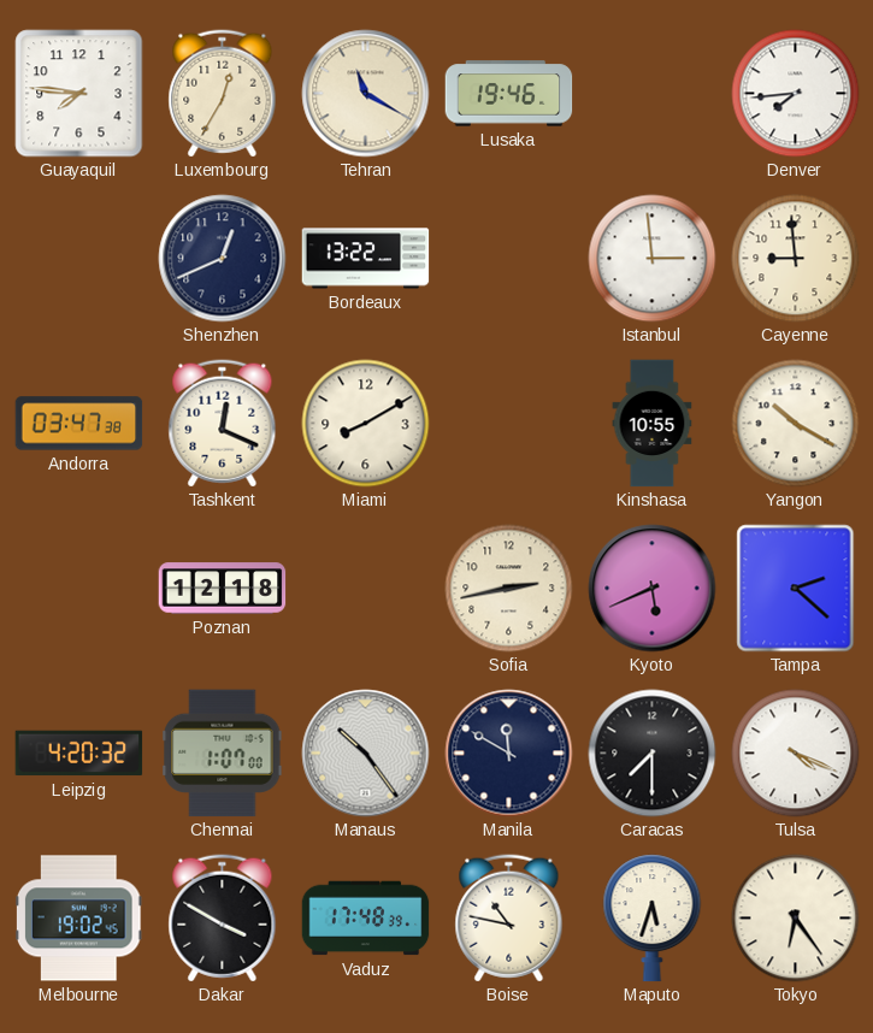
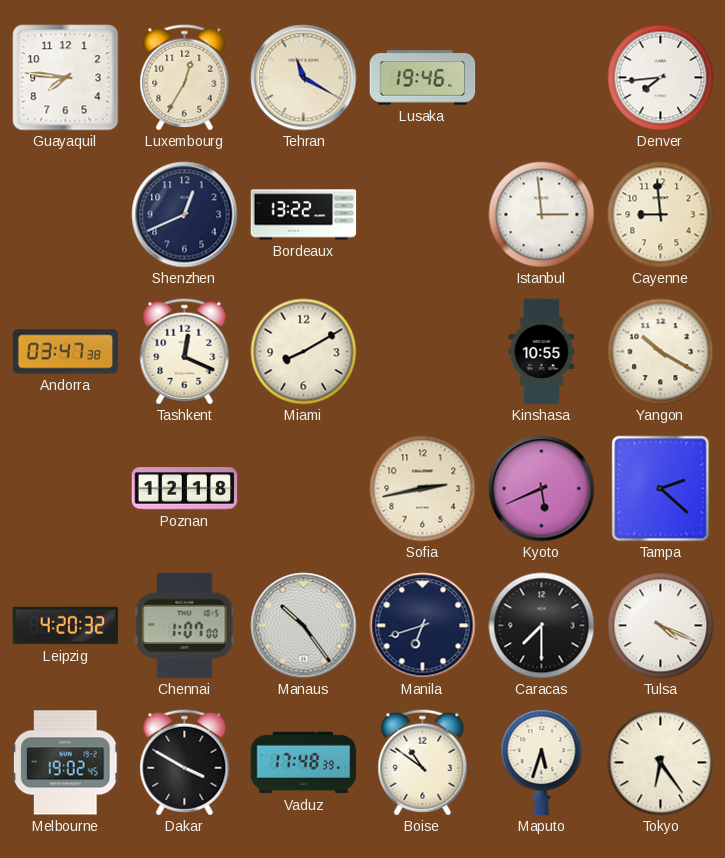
Manila: 11:50 -> 6:42 (423, 626)
Boise: 10:47 -> 10:51 (423, 763)
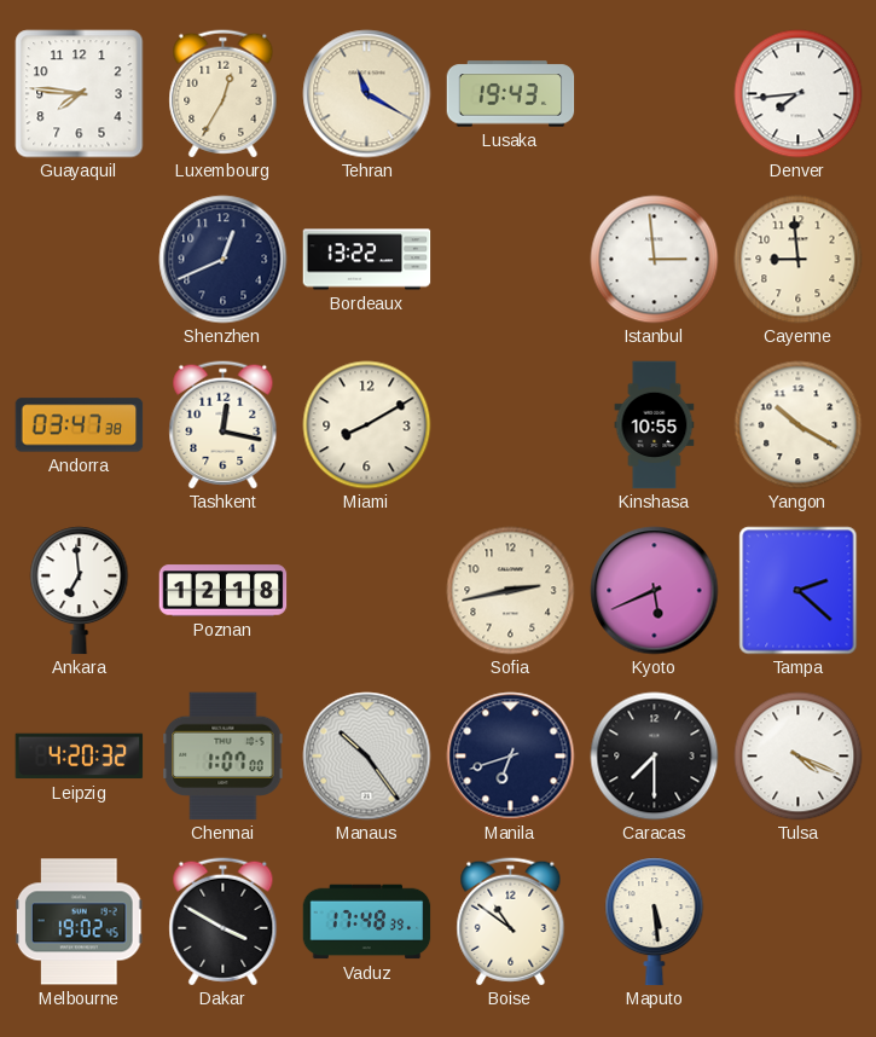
Lusaka: 19:46 -> 19:43 (511, 94)
Tashkent: 12:19 -> 12:17 (224, 425)
Ankara: none -> 6:59 (80, 591)
Maputo: 5:33 -> 5:29 (655, 922)
Tokyo: 6:24 -> none (661, 763)
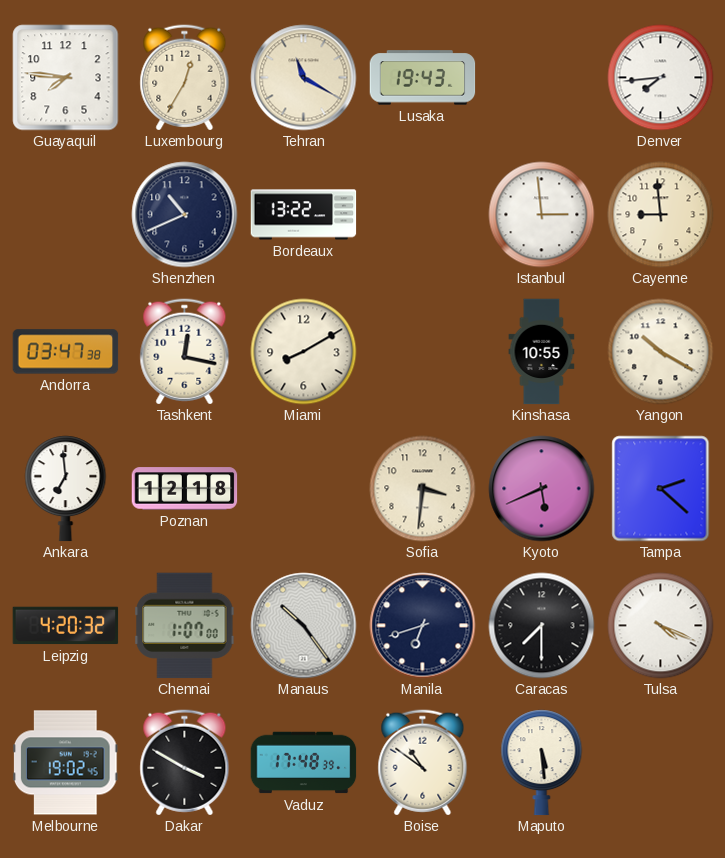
Shenzhen: 12:41 -> 10:41 (185, 215)
Sofia: 2:43 -> 3:31 (423, 489)
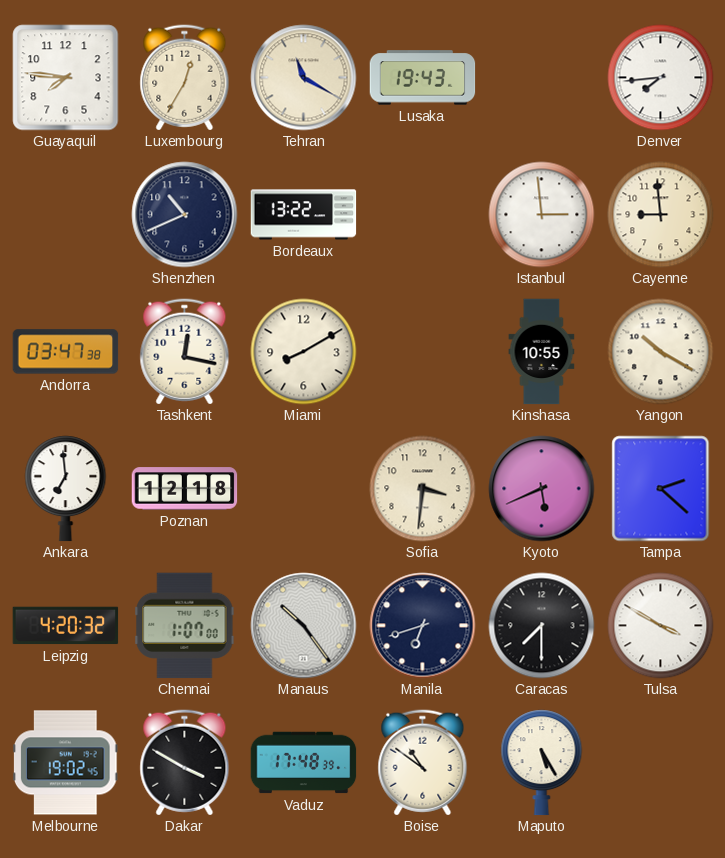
Tulsa: 4:19 -> 3:50 (661, 626)
Maputo: 5:29 -> 5:25 (542, 763)
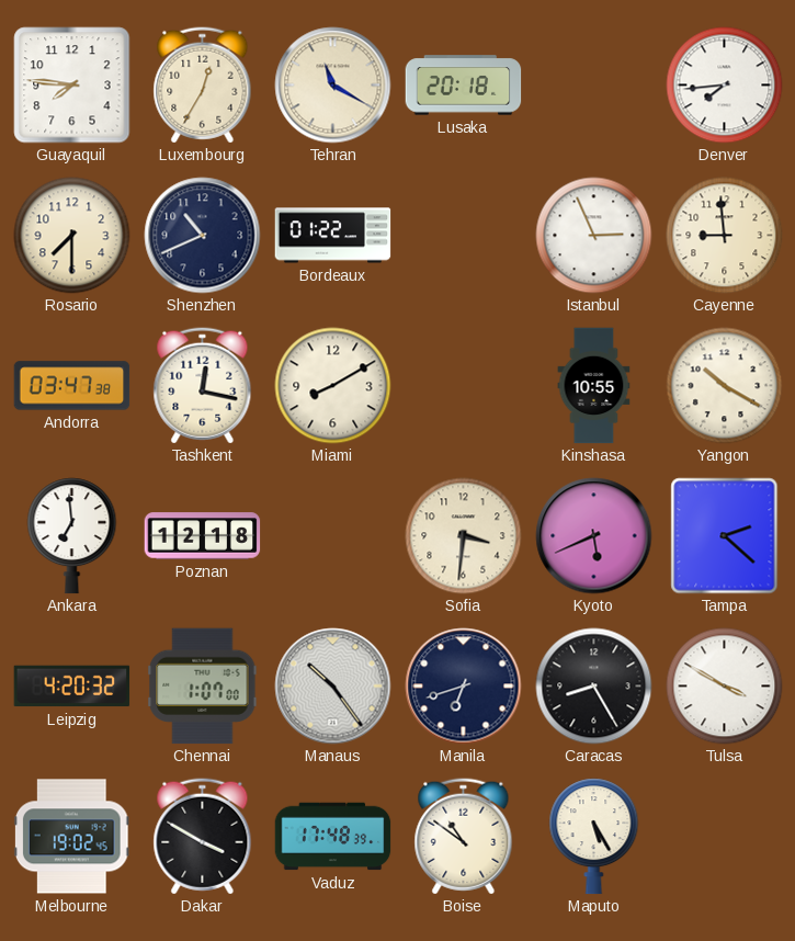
Lusaka: 19:43 -> 20:18 (464, 86)
Rosario: none -> 7:30 (72, 236)
Bordeaux: 13:22 -> 01:22 (333, 236)
Istanbul: 2:59 -> 2:56 (594, 236)
Caracas: 7:30 -> 8:25 (594, 687)
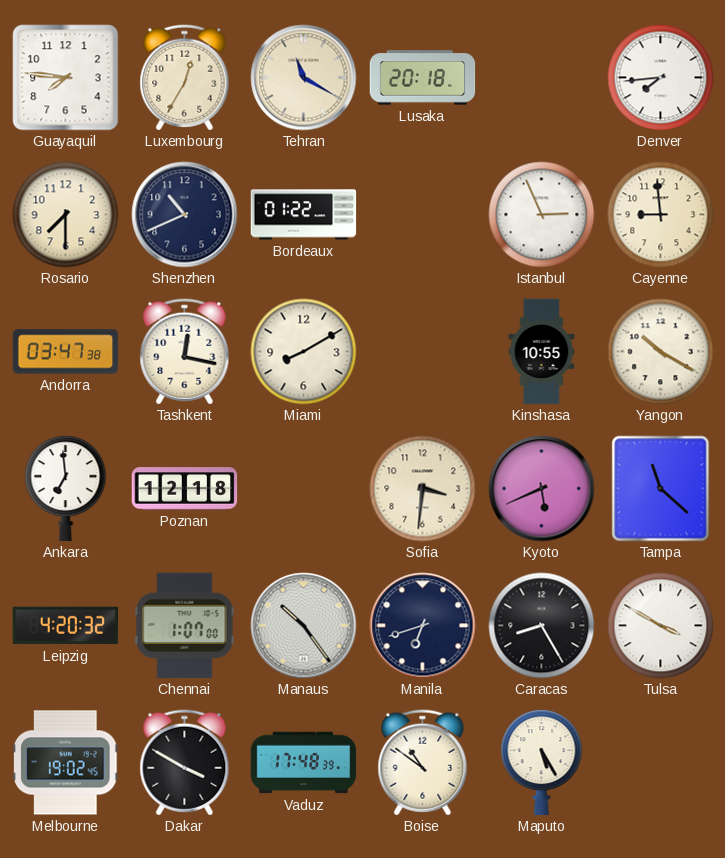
Tampa: 2:22 -> 11:22 (661, 489)
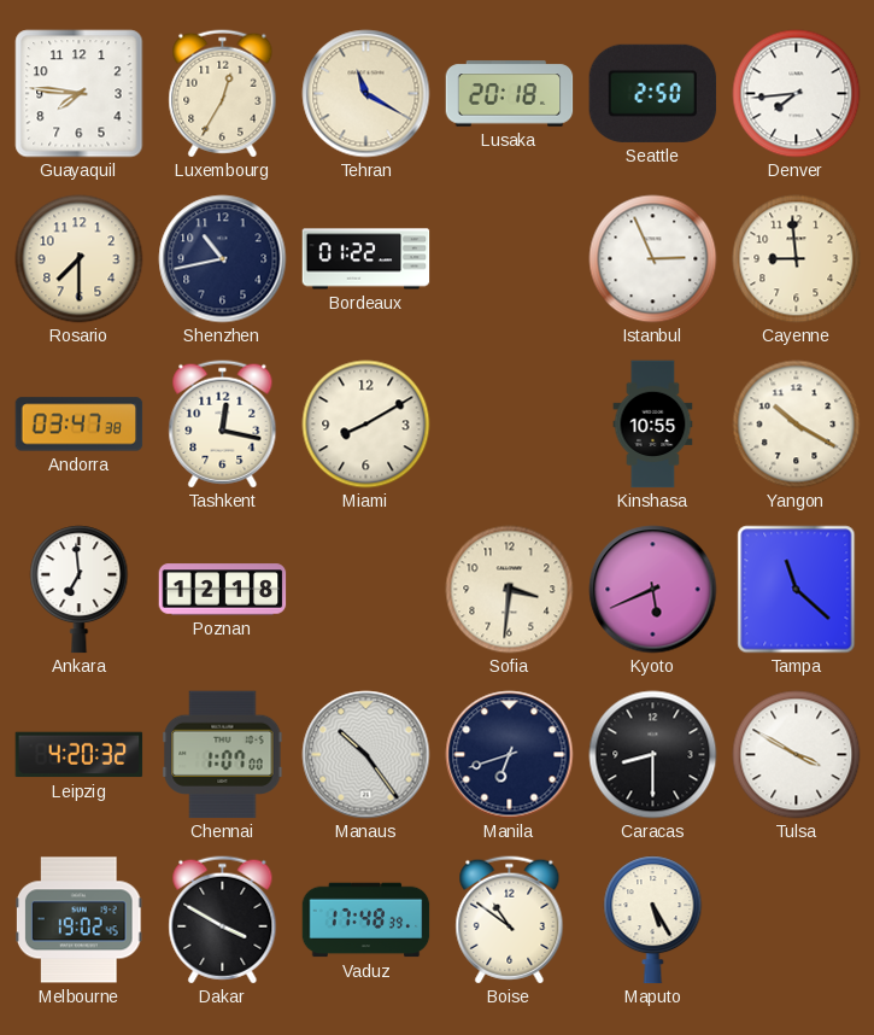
Seattle: none -> 2:50 (653, 93)
Shenzhen: 10:41 -> 10:43 (223, 259)
Caracas: 8:25 -> 8:30 (653, 755)
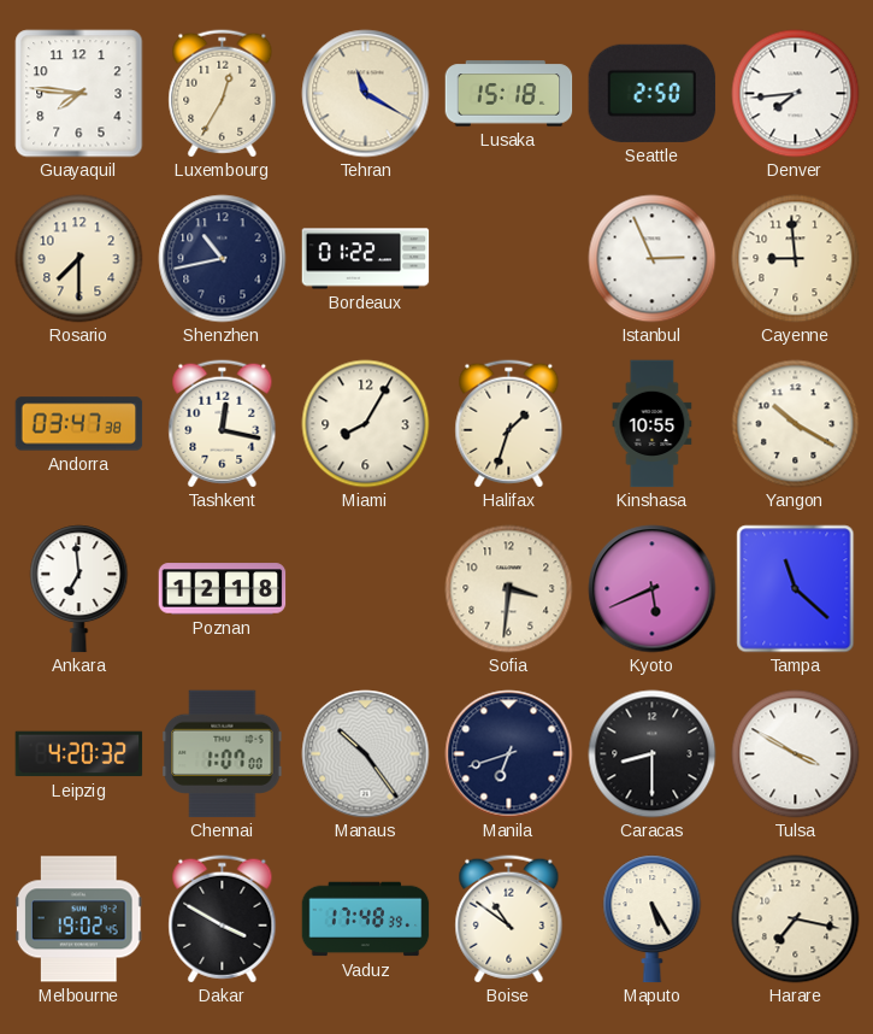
Lusaka: 20:18 -> 15:18 (509, 94)
Miami: 8:10 -> 8:05 (366, 424)
Halifax: none -> 1:33 (509, 424)
Harare: none -> 7:17 (796, 920)
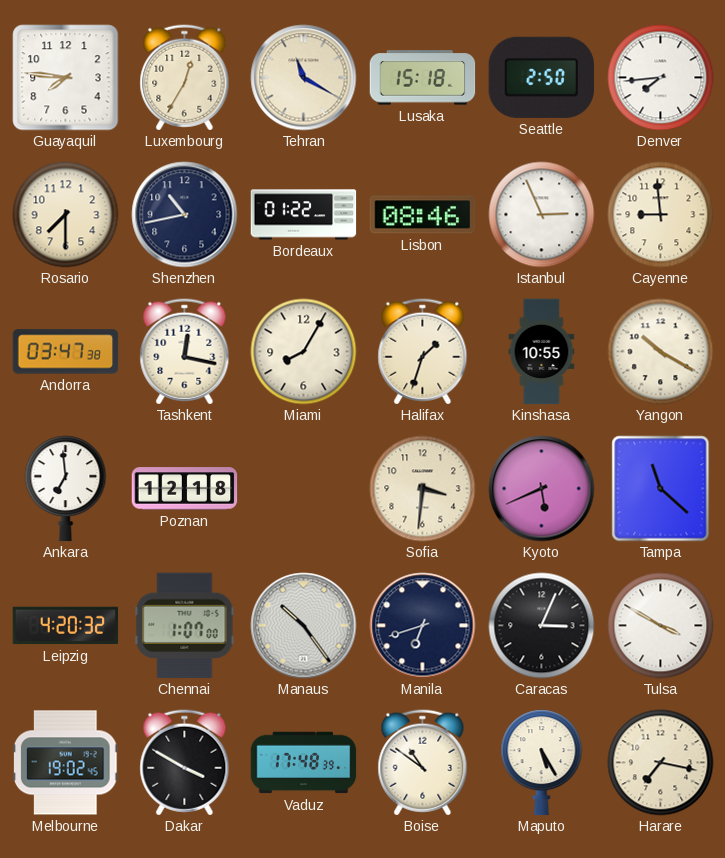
Lisbon: none -> 08:46 (423, 215)
Caracas: 8:30 -> 3:04 (542, 626)
